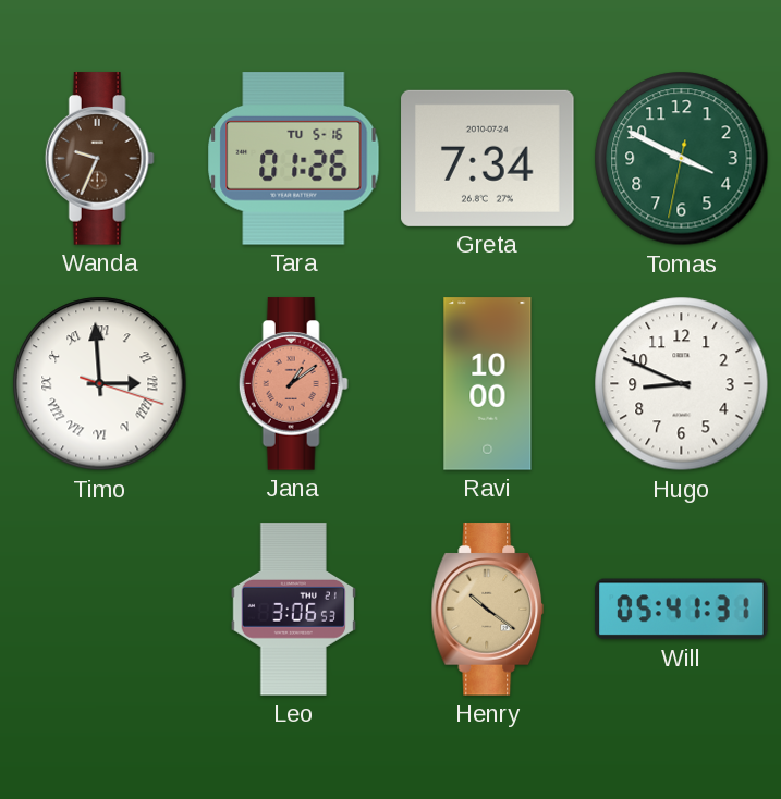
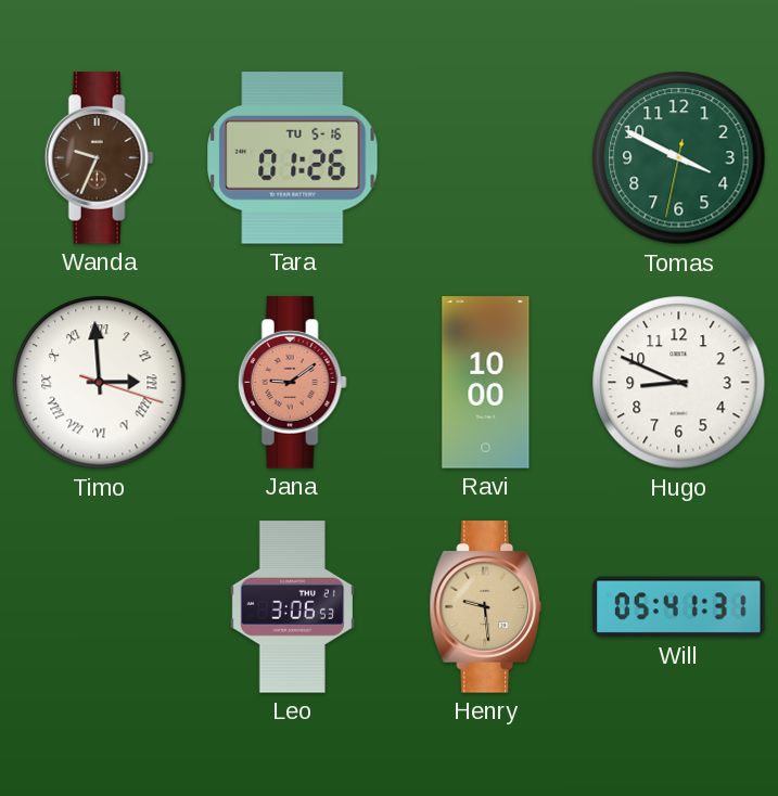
Greta: 7:34 -> none (488, 158)
Jana: 1:09 -> 9:09 (292, 383)
Henry: 10:21 -> 9:29 (486, 607)
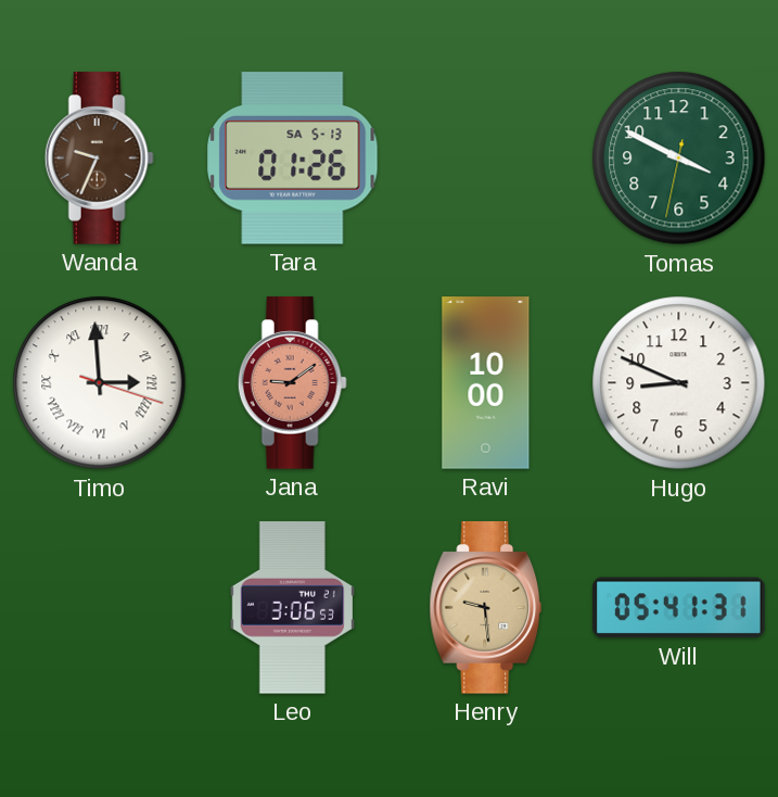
Tara date: TU 5-16 -> SA 5-13 (293, 159)
